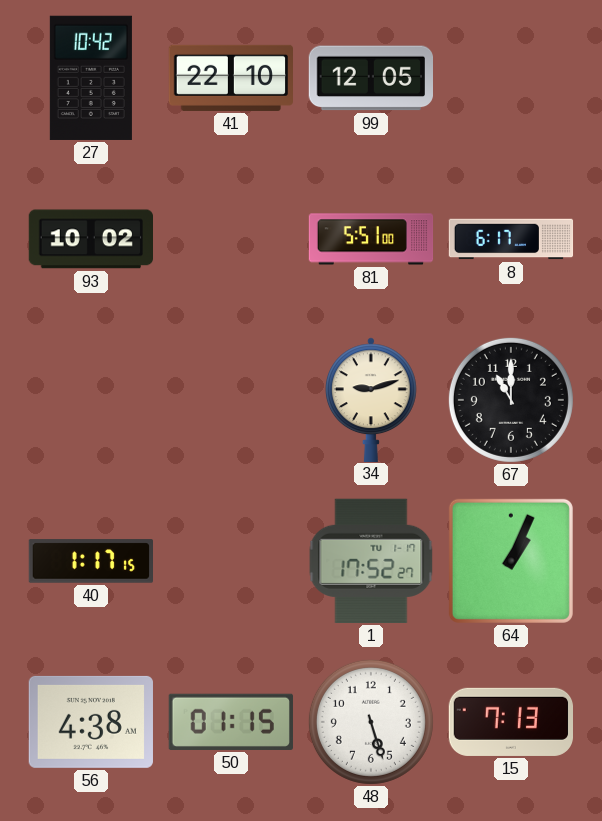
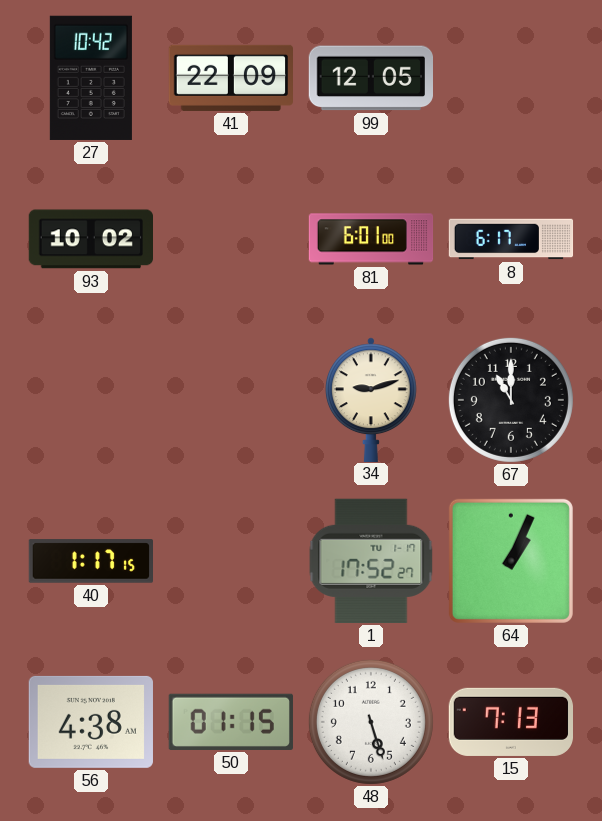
41: 22:10 -> 22:09 (230, 78)
81: 5:51 -> 6:01 (371, 239)
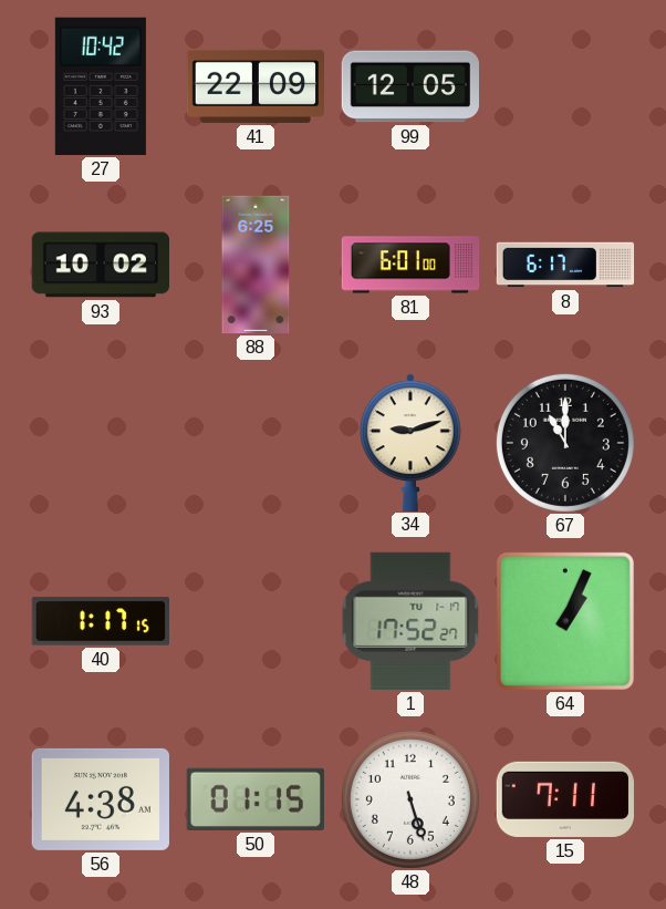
88: none -> 6:25 (256, 265)
15: 7:13 -> 7:11 (564, 799)
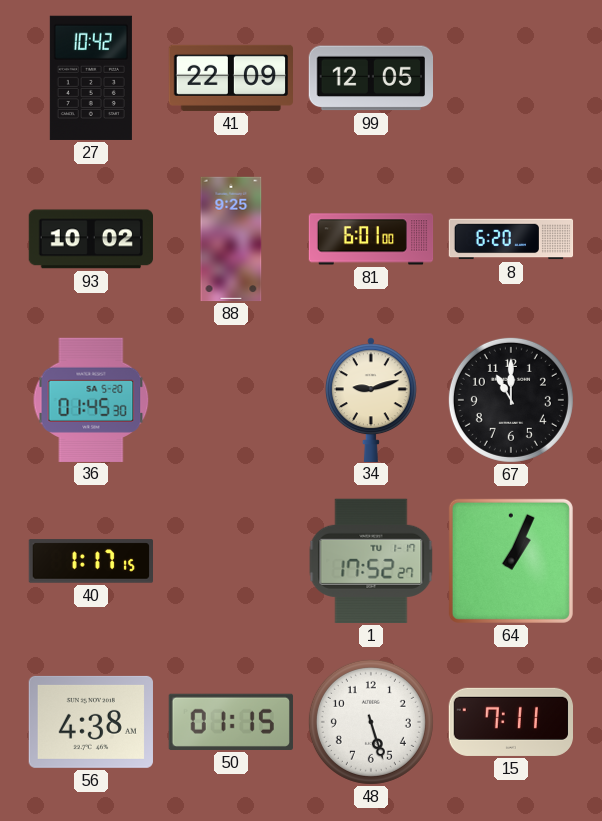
88: 6:25 -> 9:25 (231, 239)
8: 6:17 -> 6:20 (511, 239)
36: none -> 01:45 (91, 399)
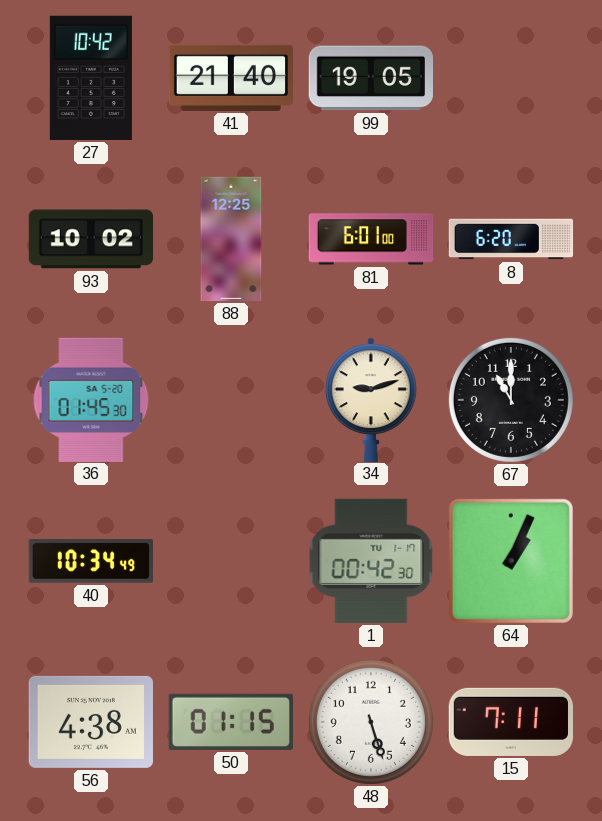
41: 22:09 -> 21:40 (230, 78)
99: 12:05 -> 19:05 (370, 78)
88: 9:25 -> 12:25 (231, 239)
40: 1:17 -> 10:34 (90, 561)
1: 17:52 -> 00:42 (371, 561)
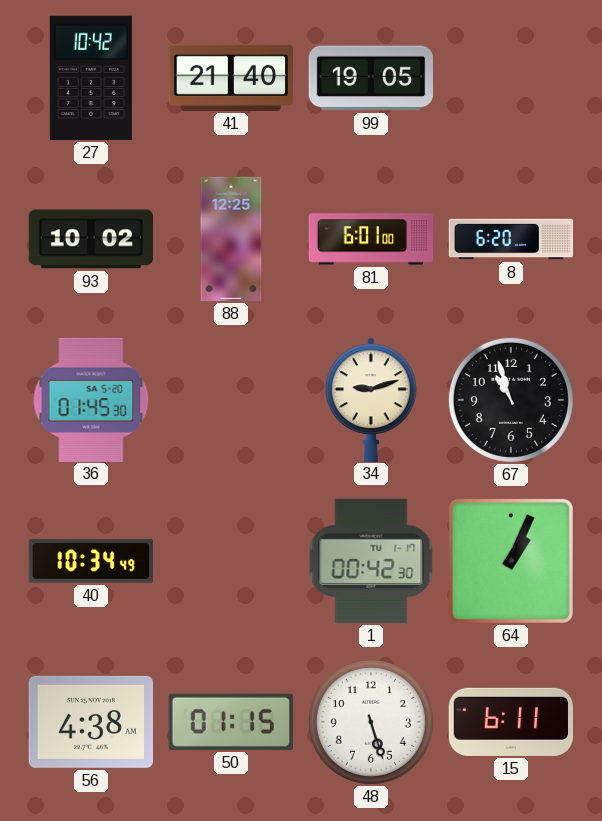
67: 11:00 -> 10:57 (511, 400)
15: 7:11 -> 6:11 (510, 722)
